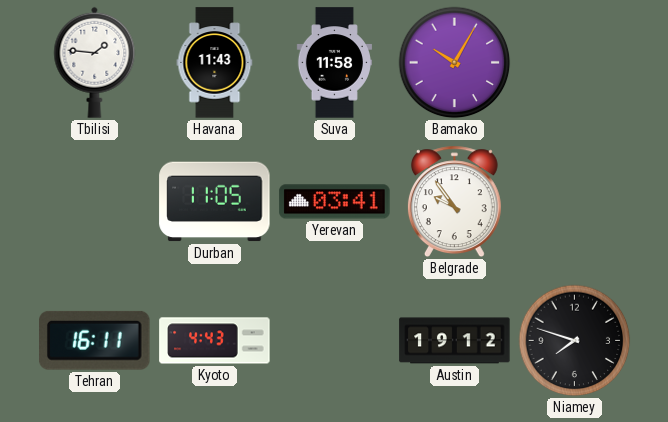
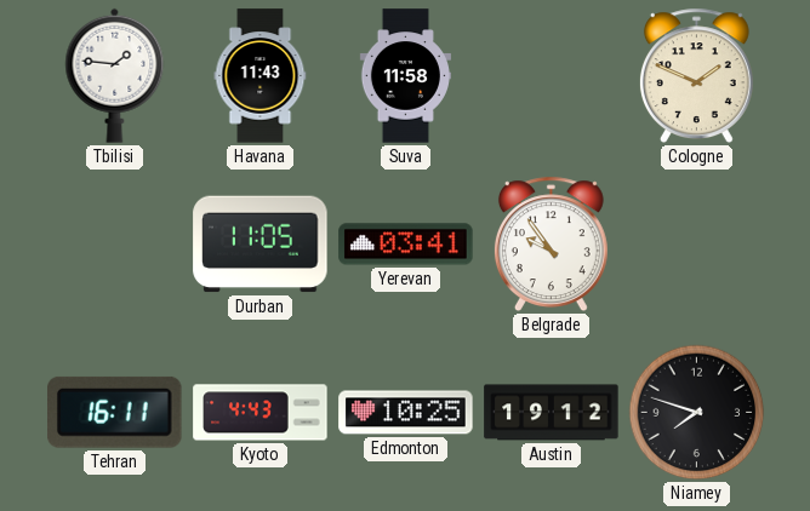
Bamako: 10:05 -> none (455, 63)
Cologne: none -> 1:49 (696, 75)
Edmonton: none -> 10:25 (406, 413)
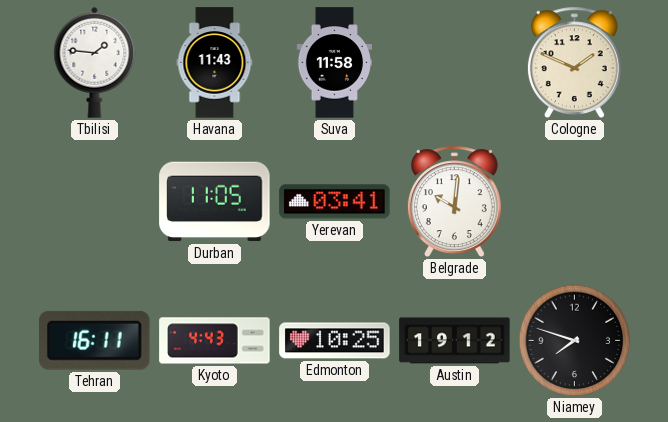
Belgrade: 9:54 -> 10:01 (454, 201)
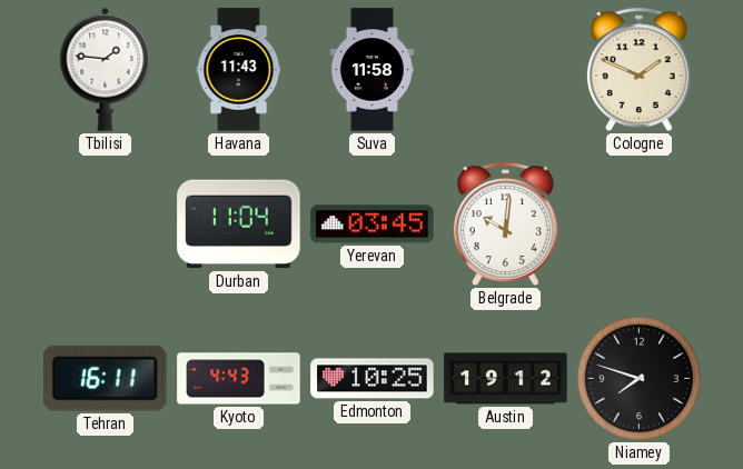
Durban: 11:05 -> 11:04 (239, 224)
Yerevan: 03:41 -> 03:45 (373, 224)
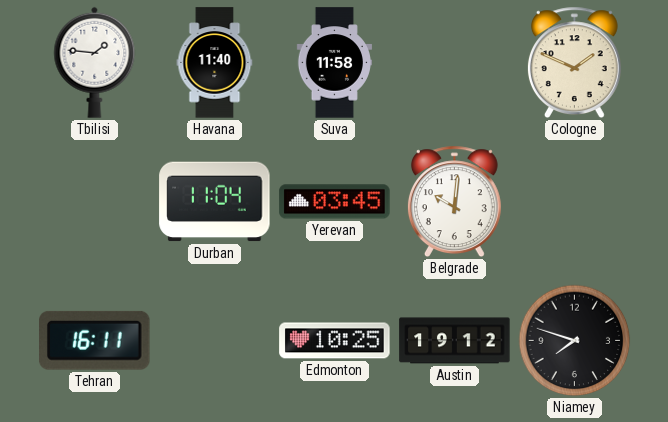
Havana: 11:43 -> 11:40 (215, 63)
Kyoto: 4:43 -> none (239, 379)
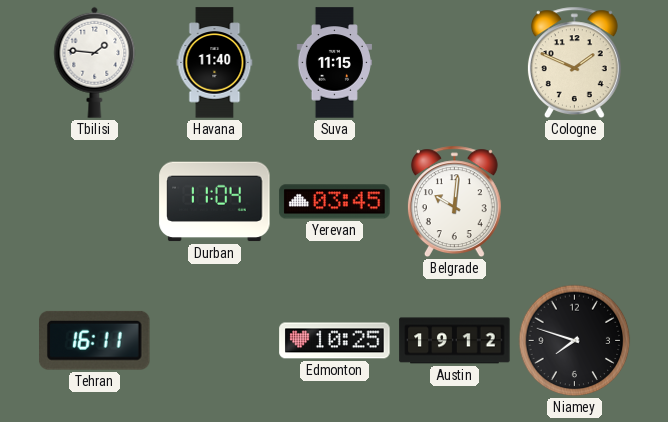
Suva: 11:58 -> 11:15 (334, 63)
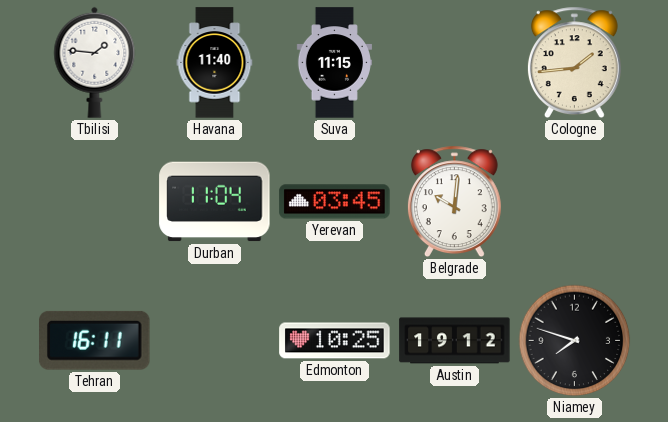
Cologne: 1:49 -> 1:44 (574, 62)
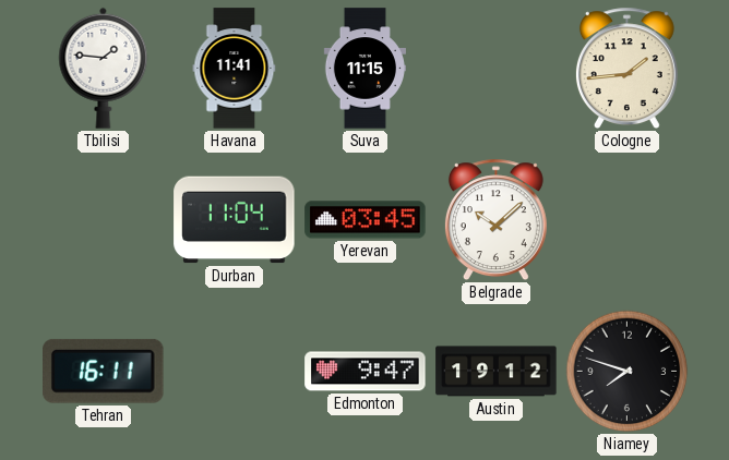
Havana: 11:40 -> 11:41 (235, 69)
Belgrade: 10:01 -> 10:08 (495, 219)
Edmonton: 10:25 -> 9:47 (366, 372)
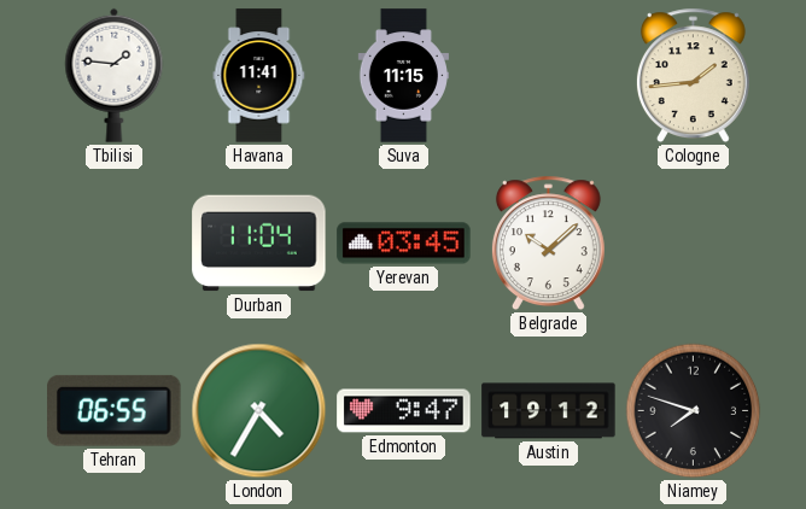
Tehran: 16:11 -> 06:55 (115, 410)
London: none -> 4:35 (259, 411)
